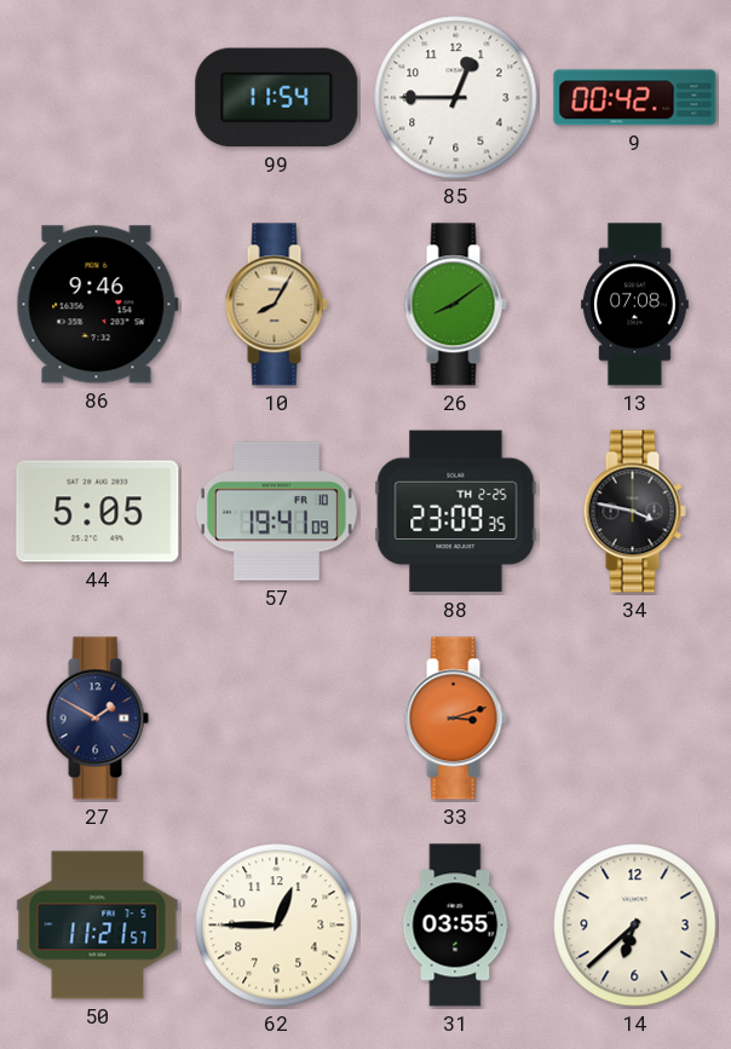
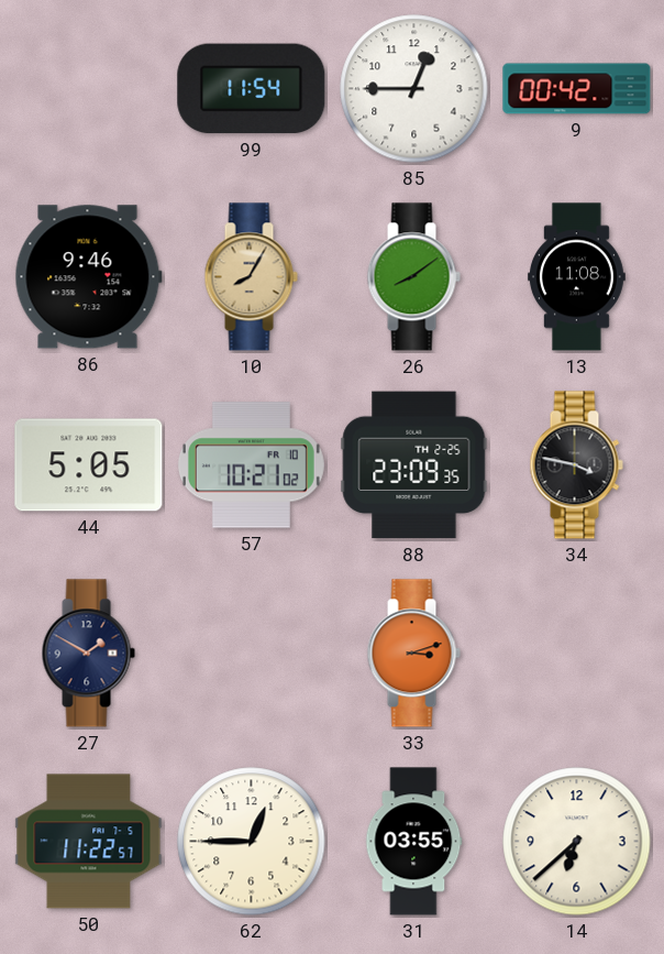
13: 07:08 -> 11:08 (576, 277)
57: 19:41 -> 10:21 (251, 465)
50: 11:21 -> 11:22 (89, 842)
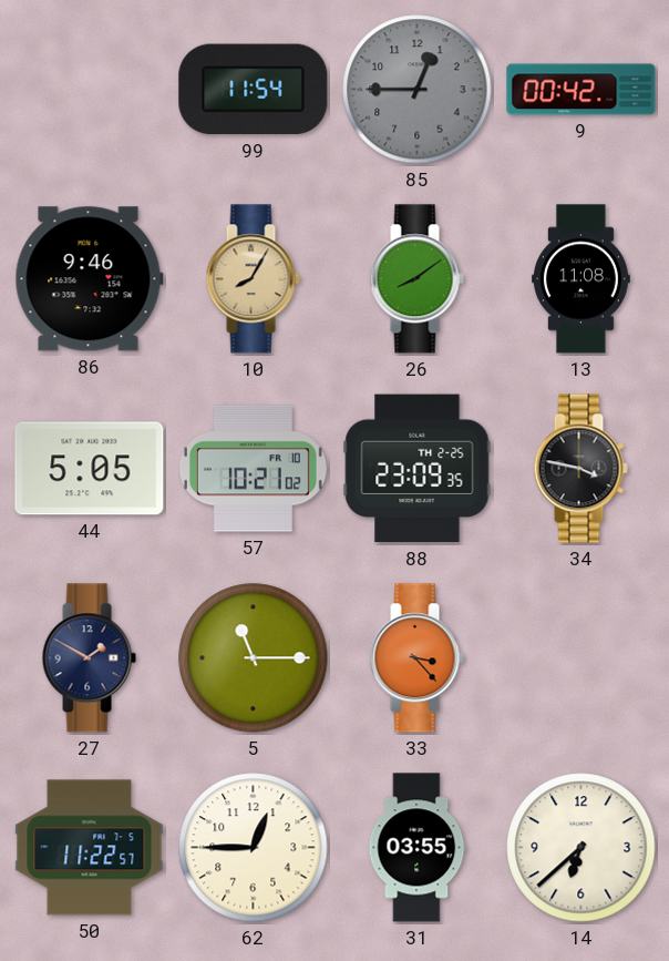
85 dial: white -> grey (418, 90)
5: none -> 11:15 (254, 658)
33: 3:12 -> 3:23 (416, 658)
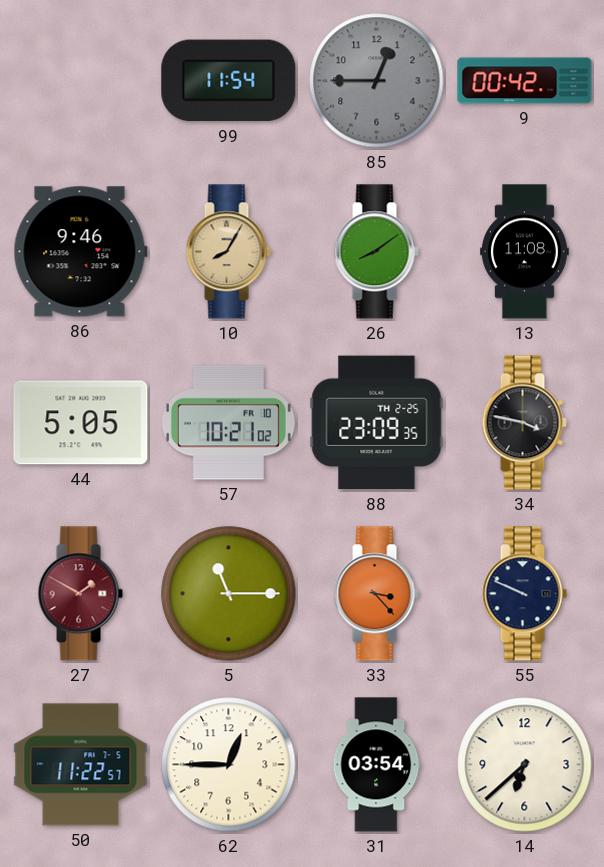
27 dial: navy -> burgundy (80, 594)
55: none -> 9:49 (524, 594)
31: 03:55 -> 03:54 (377, 765)
